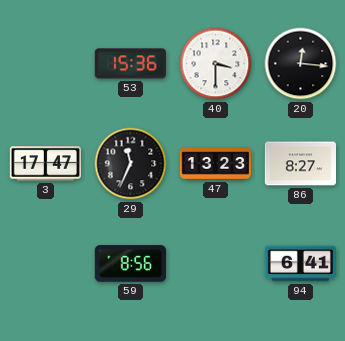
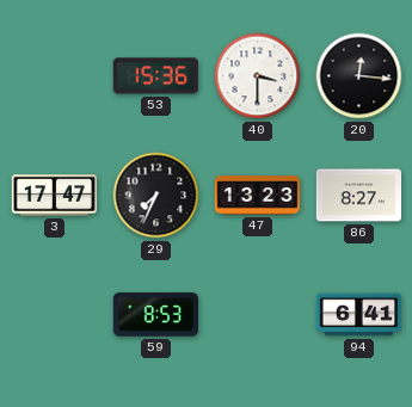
29: 11:34 -> 7:34 (156, 196)
59: 8:56 -> 8:53 (155, 315)
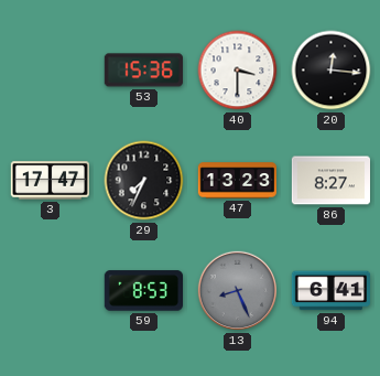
13: none -> 8:26 (238, 291)
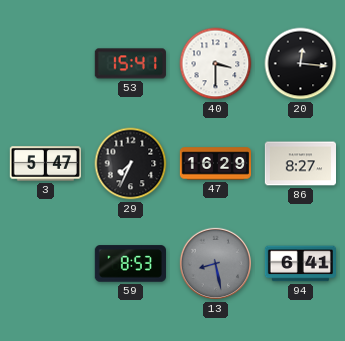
53: 15:36 -> 15:41 (130, 64)
3: 17:47 -> 5:47 (45, 164)
47: 13:23 -> 16:29 (216, 164)
13: 8:26 -> 8:28 (216, 264)
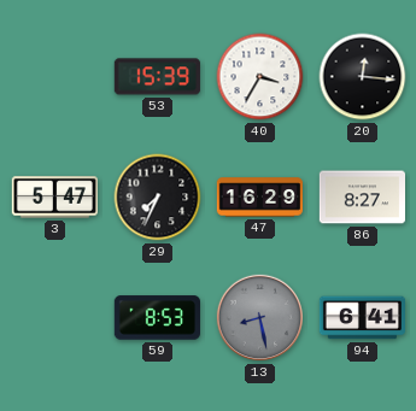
53: 15:41 -> 15:39 (157, 77)
40: 3:30 -> 3:35 (260, 77)
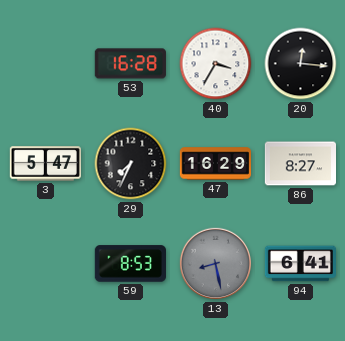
53: 15:39 -> 16:28 (130, 64)
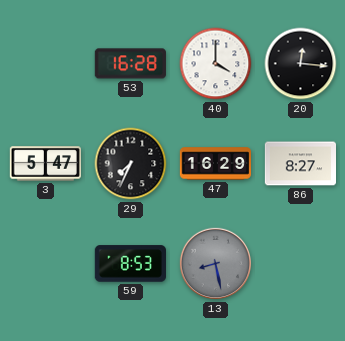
40: 3:35 -> 4:00 (216, 64)
94: 6:41 -> none (300, 264)
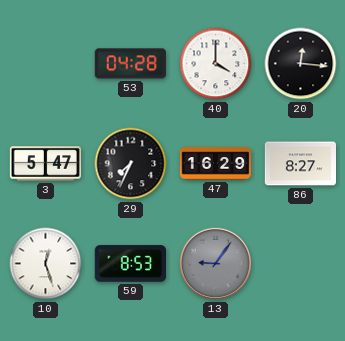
53: 16:28 -> 04:28 (130, 64)
10: none -> 12:27 (46, 264)
13: 8:28 -> 9:06 (216, 264)
